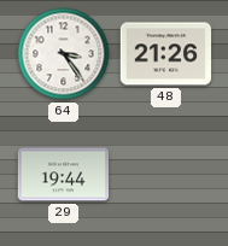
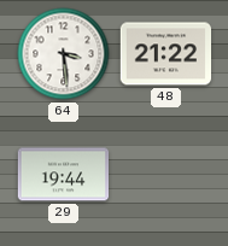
64: 3:24 -> 3:29 (64, 54)
48: 21:26 -> 21:22 (166, 54)
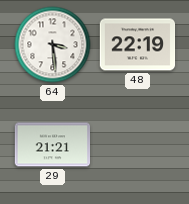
48: 21:22 -> 22:19 (138, 45)
29: 19:44 -> 21:21 (53, 145)
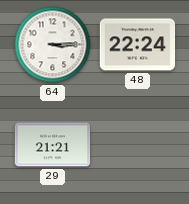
64: 3:29 -> 3:15 (53, 45)
48: 22:19 -> 22:24 (138, 45)
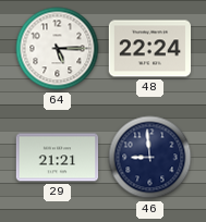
64: 3:15 -> 5:15 (58, 49)
46: none -> 8:59 (150, 158)
